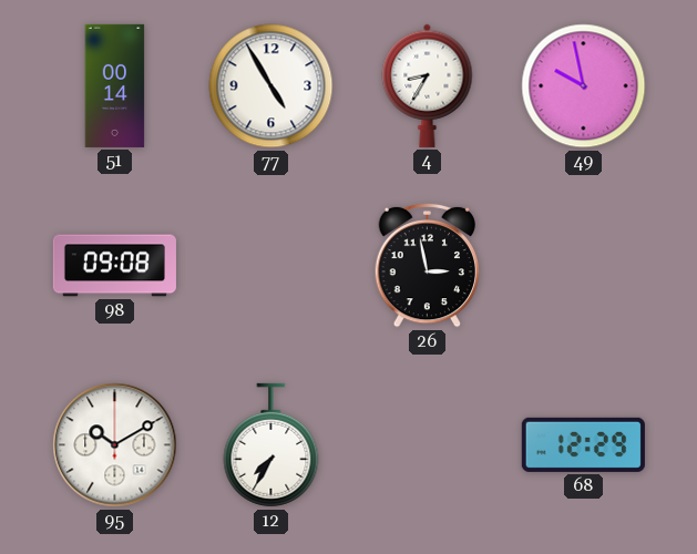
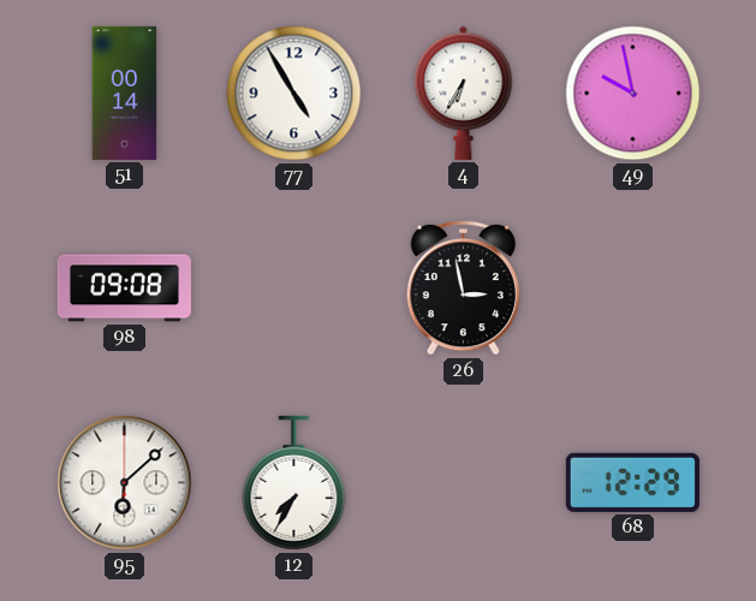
4: 8:35 -> 6:35 (464, 93)
95: 10:10 -> 6:08 (125, 483)
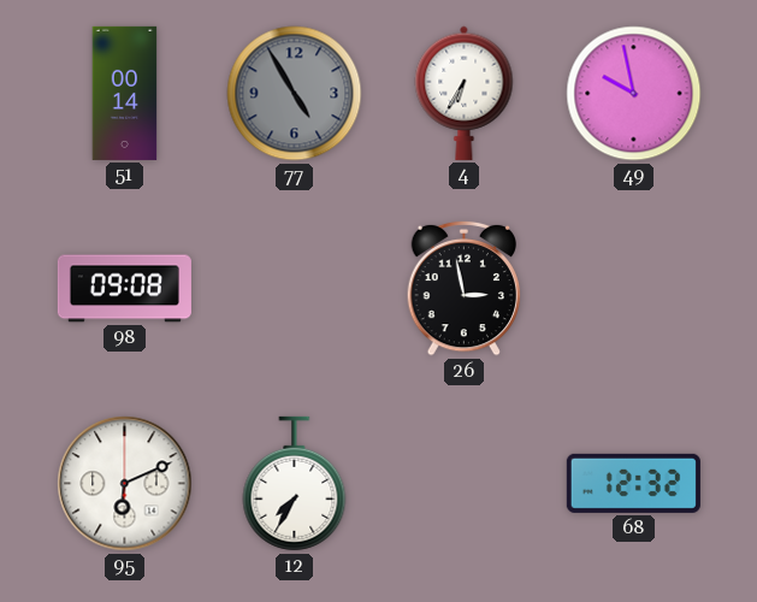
77 dial: white -> grey (295, 94)
95: 6:08 -> 6:11 (125, 484)
68: 12:29 -> 12:32 (633, 483)
